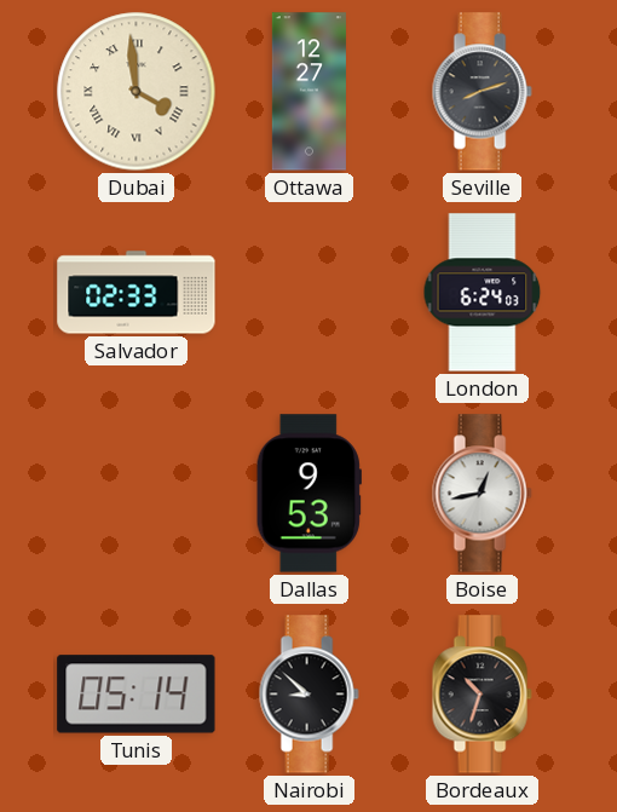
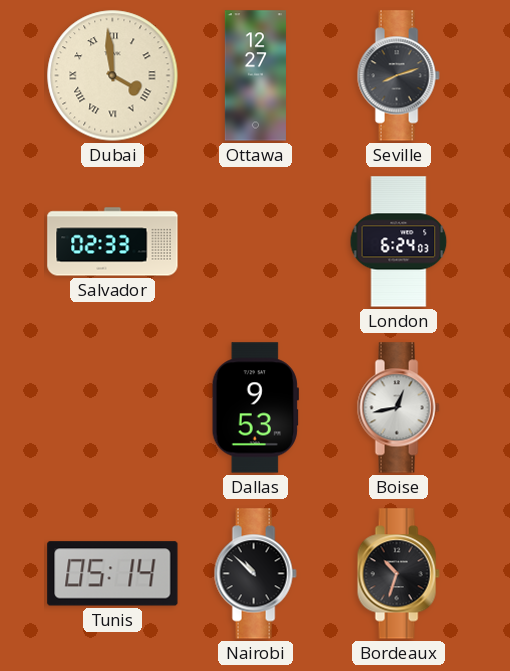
Nairobi: 8:52 -> 10:52 (255, 574)
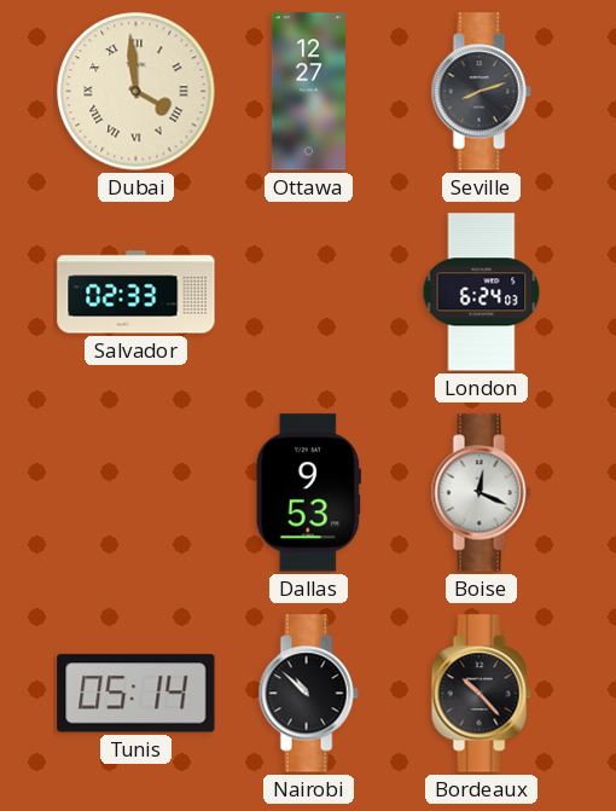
Boise: 12:43 -> 12:19 (481, 493)
Bordeaux: 10:33 -> 10:23 (481, 694)
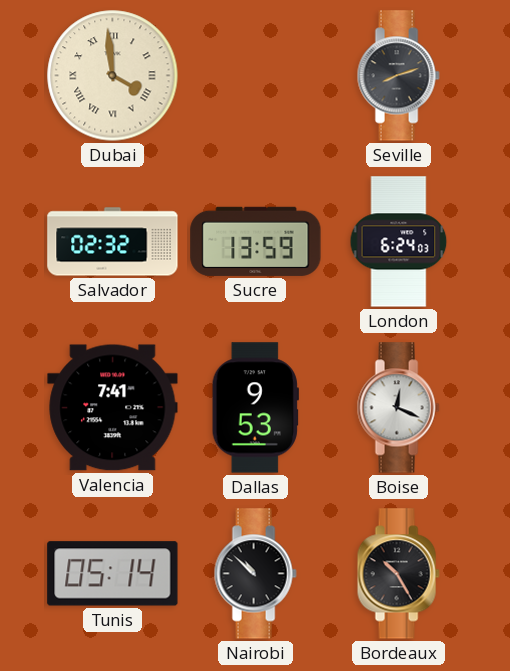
Ottawa: 12:27 -> none (308, 92)
Salvador: 02:33 -> 02:32 (113, 242)
Sucre: none -> 13:59 (256, 241)
Valencia: none -> 7:41 (113, 408)
Bordeaux: 10:23 -> 10:25 (398, 574)
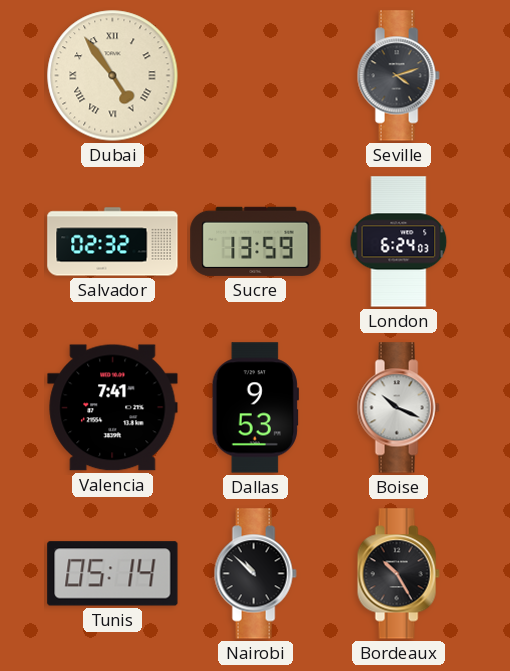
Dubai: 3:59 -> 4:54 (113, 76)
Seville: 8:12 -> 4:12 (398, 76)
Boise: 12:19 -> 10:19 (398, 408)
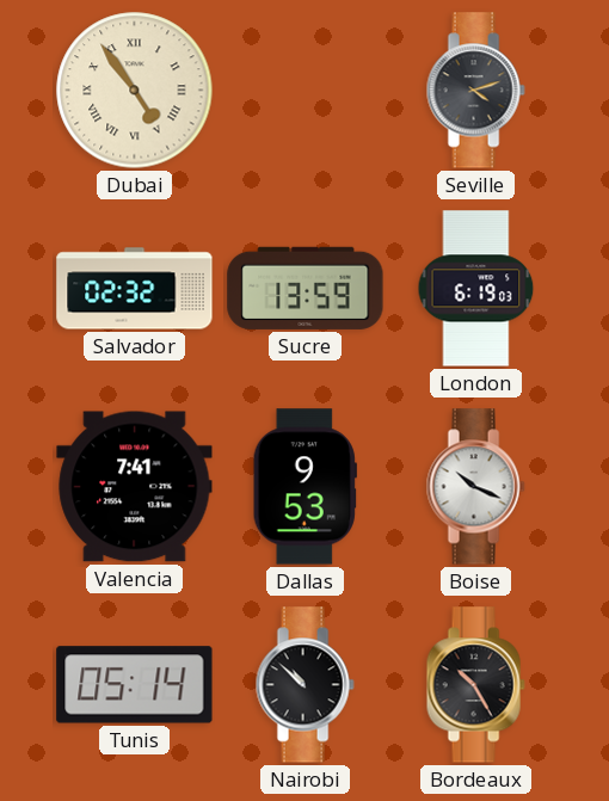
London: 6:24 -> 6:19 (476, 289)
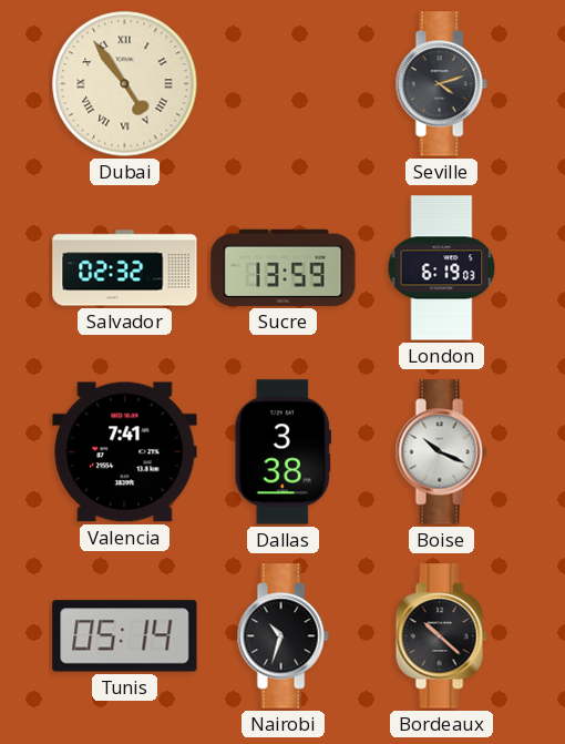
Dallas: 9:53 -> 3:38 (282, 452)
Nairobi: 10:52 -> 10:33 (282, 636)
Bordeaux: 10:25 -> 10:22 (441, 636)
